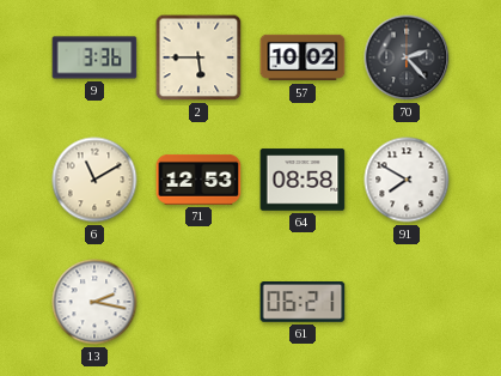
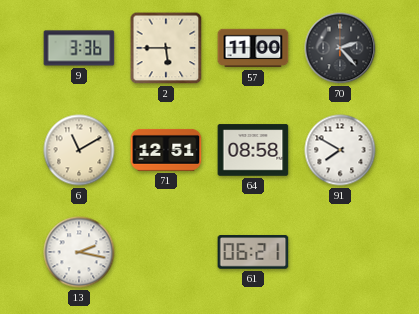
57: 10:02 -> 11:00 (253, 48)
71: 12:53 -> 12:51 (166, 150)
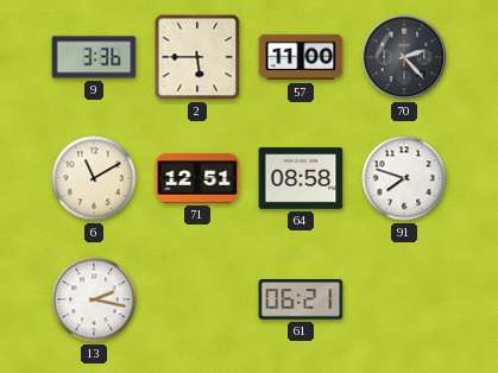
91: 7:50 -> 7:48 (404, 178)
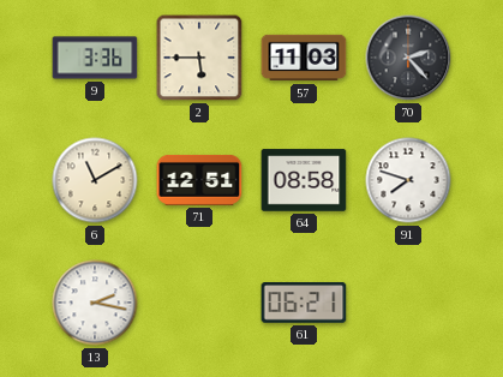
57: 11:00 -> 11:03 (304, 58)
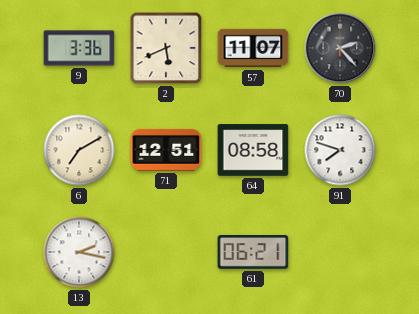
2: 5:45 -> 5:41 (166, 48)
57: 11:03 -> 11:07 (253, 48)
6: 11:10 -> 7:10 (79, 150)
